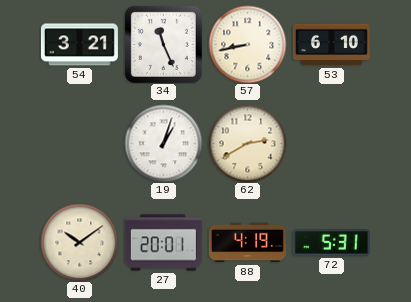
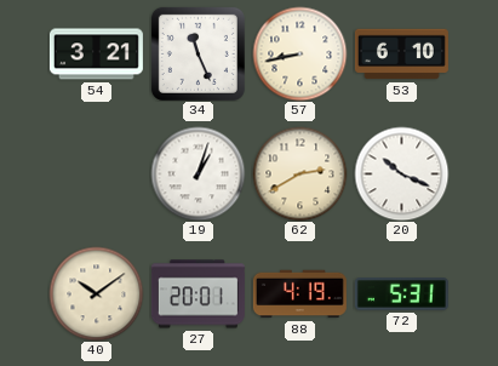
20: none -> 10:19 (401, 173)
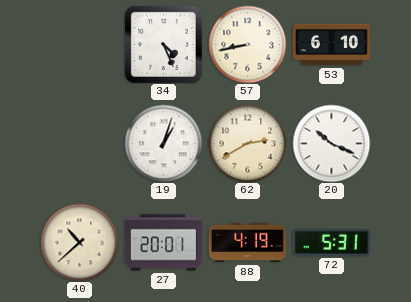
54: 3:21 -> none (96, 55)
34: 11:26 -> 4:26 (163, 44)
40: 10:09 -> 10:38 (79, 242)
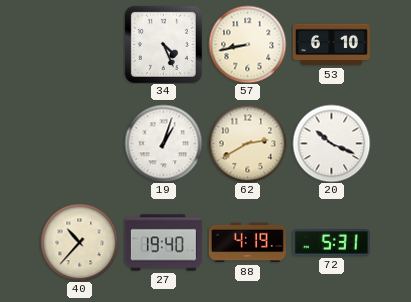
40: 10:38 -> 10:37 (79, 242)
27: 20:01 -> 19:40 (163, 243)
